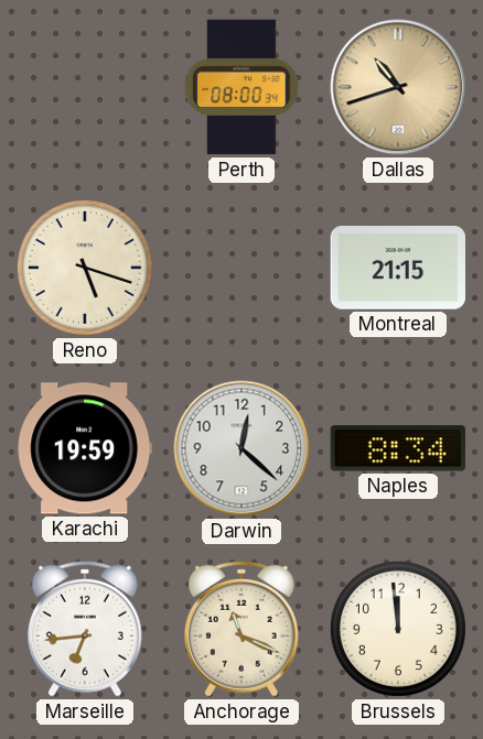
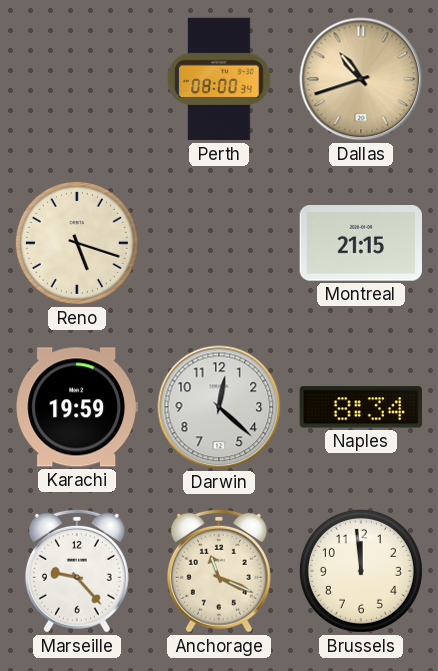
Marseille: 6:44 -> 9:23 (77, 571)
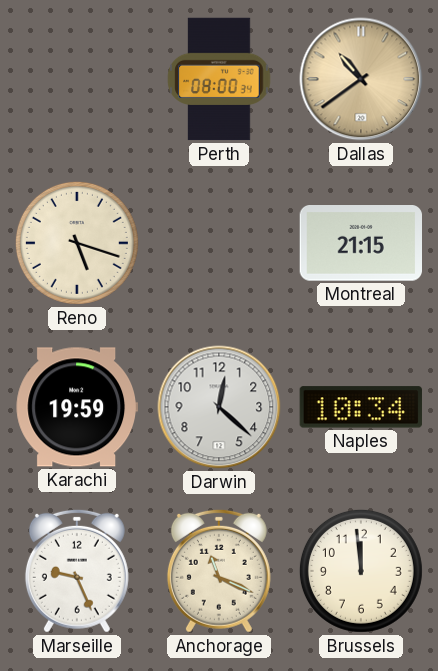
Dallas: 10:42 -> 10:39 (361, 79)
Naples: 8:34 -> 10:34 (361, 407)
Marseille: 9:23 -> 9:26 (77, 571)
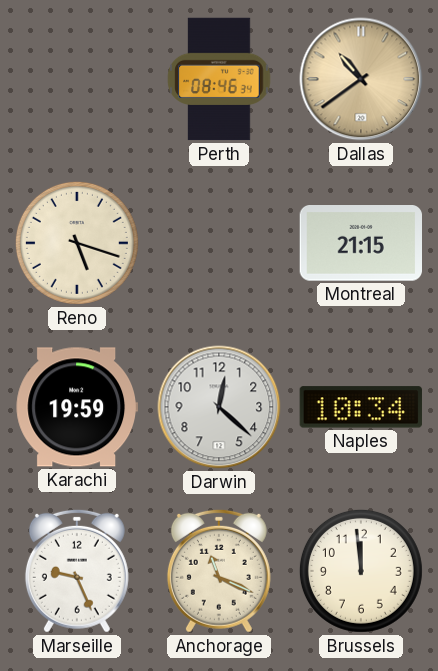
Perth: 08:00 -> 08:46 (219, 79)
